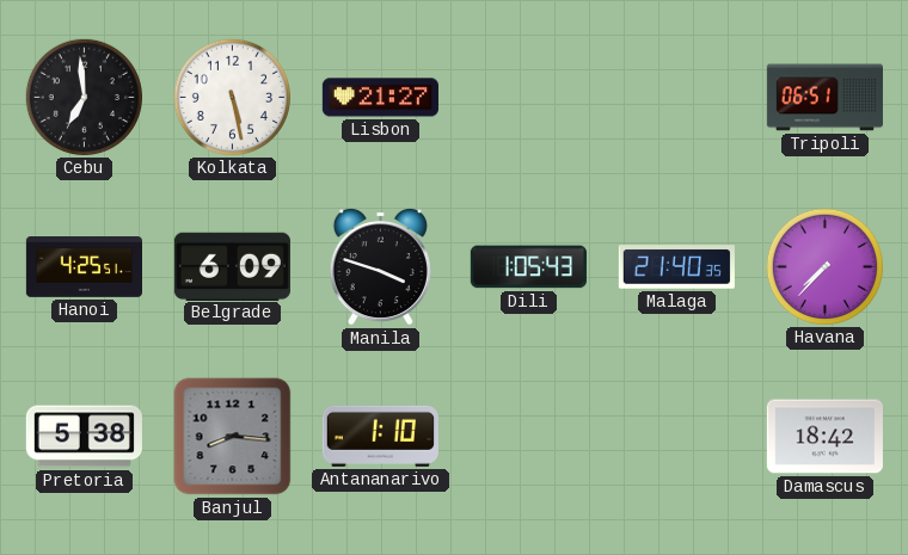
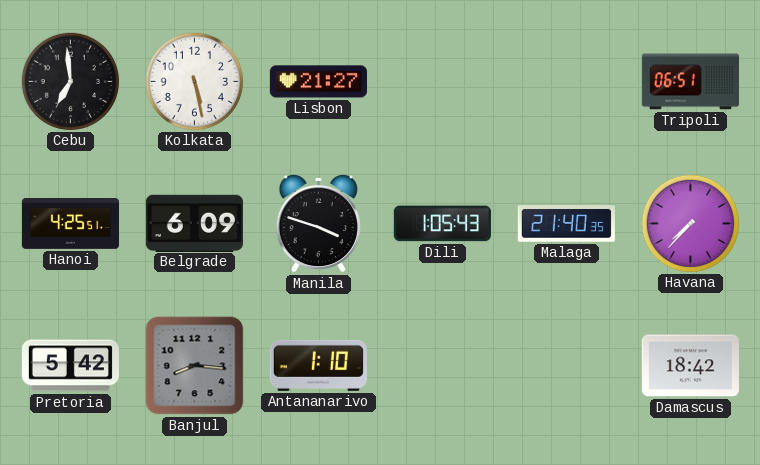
Pretoria: 5:38 -> 5:42 (70, 366)
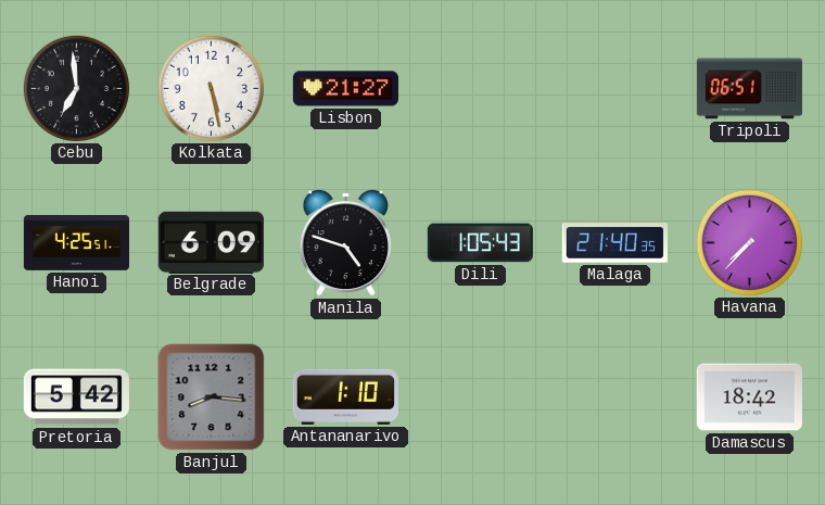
Manila: 3:48 -> 4:48 (345, 242)
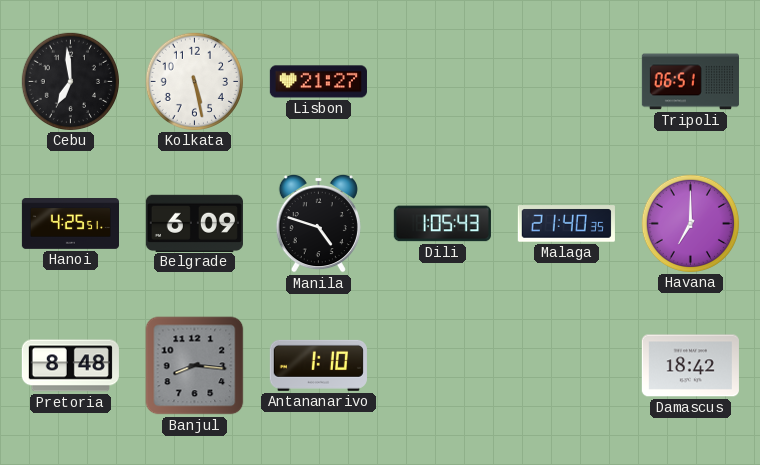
Havana: 7:37 -> 7:00 (690, 223)
Pretoria: 5:42 -> 8:48 (70, 366)
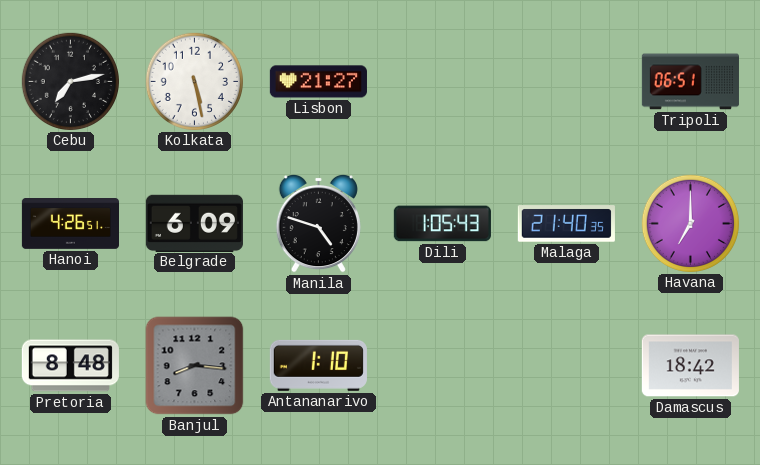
Cebu: 6:59 -> 7:13 (70, 81)
Hanoi: 4:25 -> 4:26 (70, 224)
